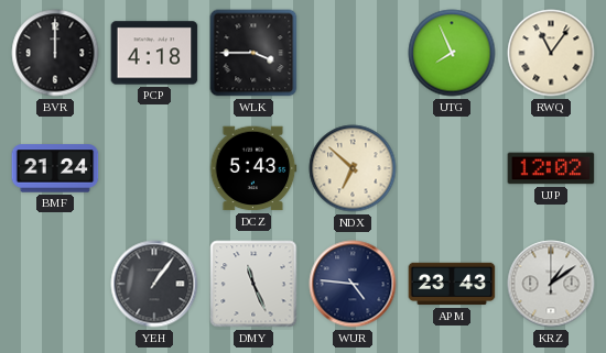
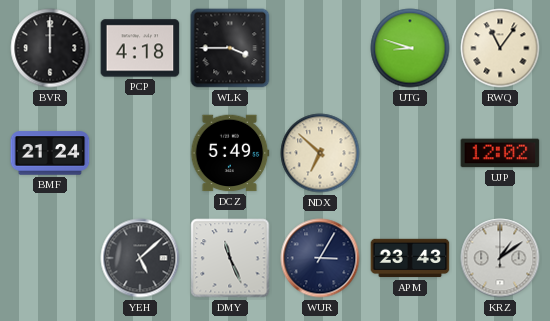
UTG: 7:56 -> 8:48 (410, 48)
DCZ: 5:43 -> 5:49 (230, 153)
YEH: 1:06 -> 5:08 (140, 258)
WUR: 4:46 -> 3:05 (320, 258)
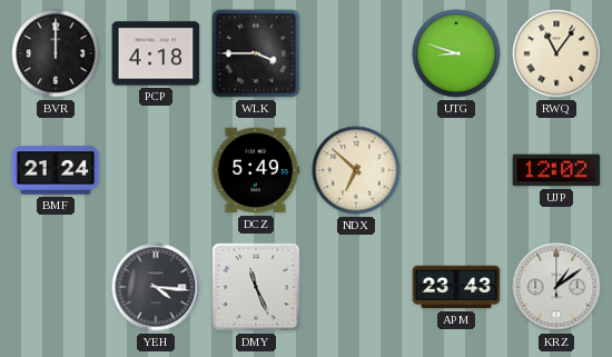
YEH: 5:08 -> 4:16 (156, 287)
WUR: 3:05 -> none (320, 258)
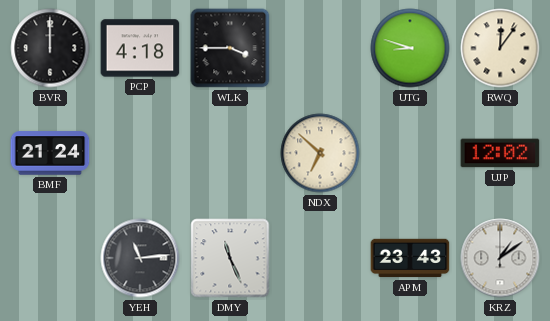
RWQ: 11:06 -> 12:06 (500, 48)
DCZ: 5:49 -> none (256, 170)
YEH: 4:16 -> 11:14 (140, 258)
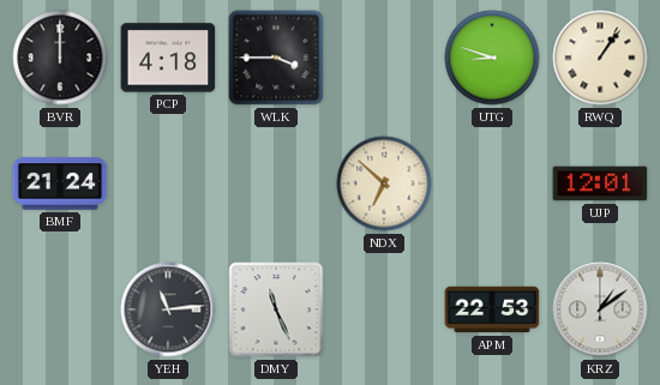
RWQ: 12:06 -> 1:06 (600, 58)
UJP: 12:02 -> 12:01 (600, 184)
APM: 23:43 -> 22:53 (492, 309)
